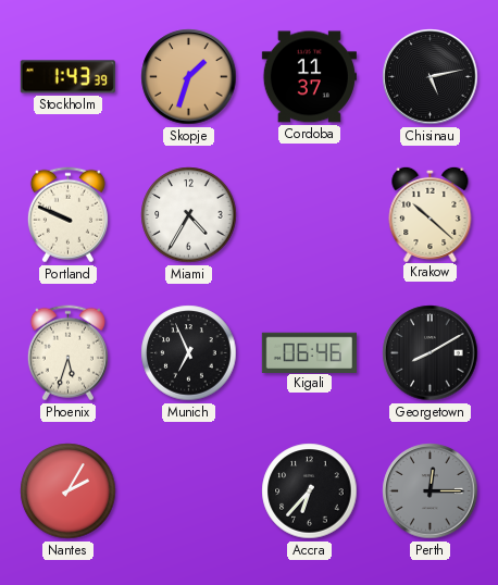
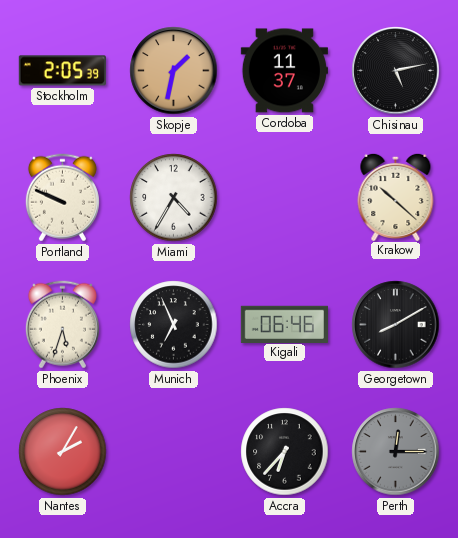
Stockholm: 1:43 -> 2:05 (62, 71)
Skopje: 1:33 -> 1:32 (174, 71)
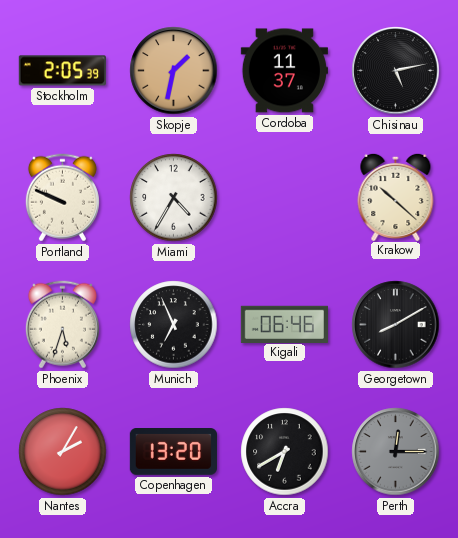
Copenhagen: none -> 13:20 (173, 452)
Accra: 6:37 -> 6:40 (285, 452)
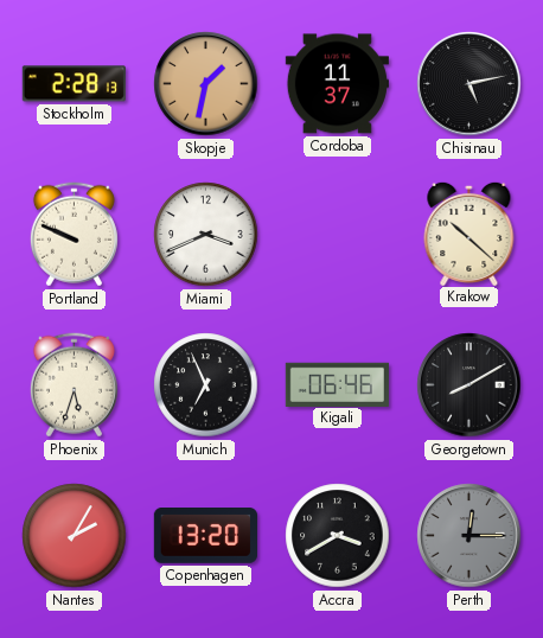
Stockholm: 2:05 -> 2:28 (74, 84)
Miami: 4:35 -> 3:41 (206, 235)
Accra: 6:40 -> 3:40 (338, 536)
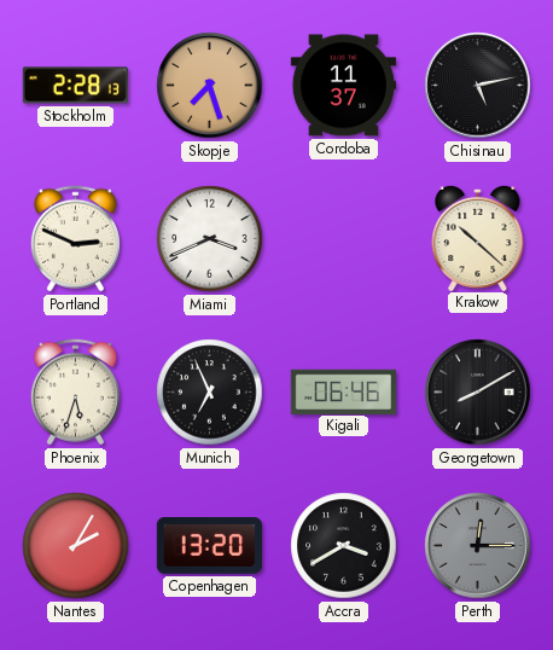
Skopje: 1:32 -> 7:27 (210, 86)
Portland: 9:49 -> 2:49 (75, 239)
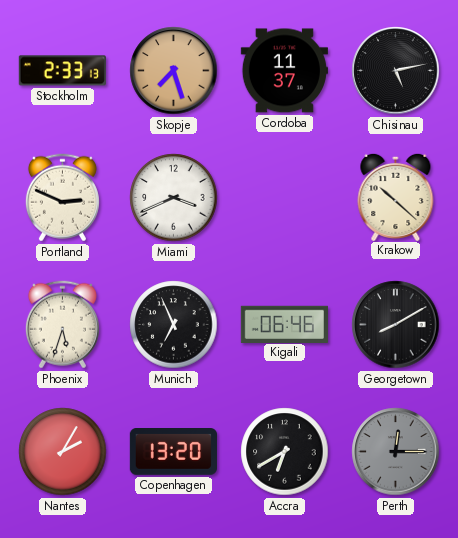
Stockholm: 2:28 -> 2:33 (62, 71)
Accra: 3:40 -> 6:40 (285, 452)
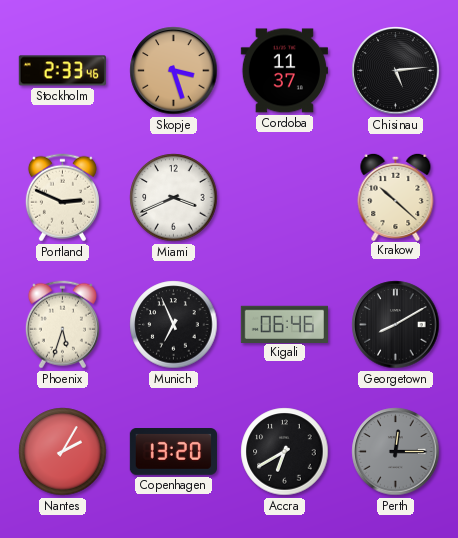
Stockholm: 2:33:13 -> 2:33:46 (62, 71)
Skopje: 7:27 -> 3:27 (174, 71)
Chisinau: 5:13 -> 5:14 (396, 71)
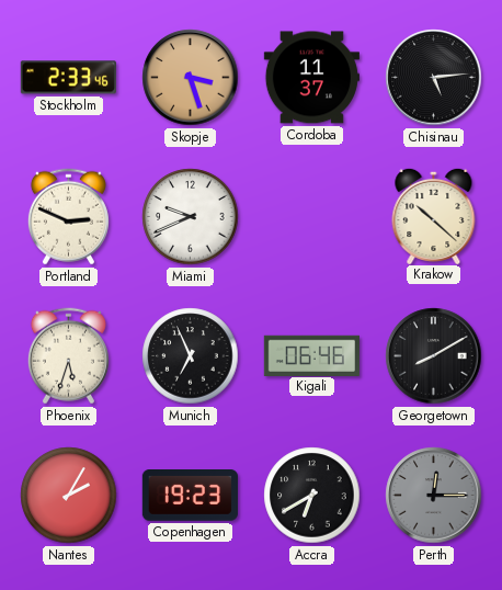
Miami: 3:41 -> 9:41 (191, 217)
Copenhagen: 13:20 -> 19:23 (190, 496)
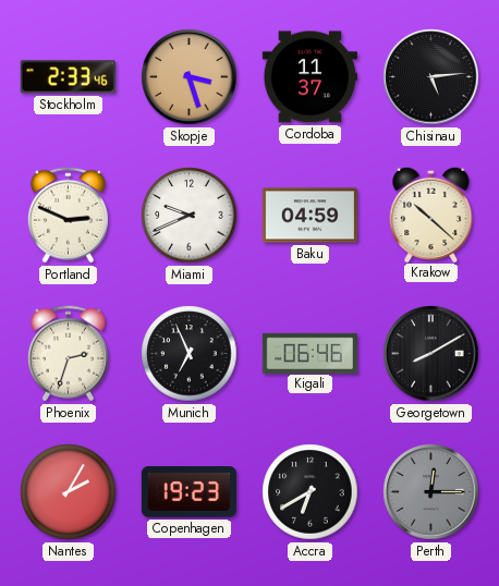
Baku: none -> 04:59 (309, 216)
Phoenix: 5:33 -> 2:33 (68, 354)
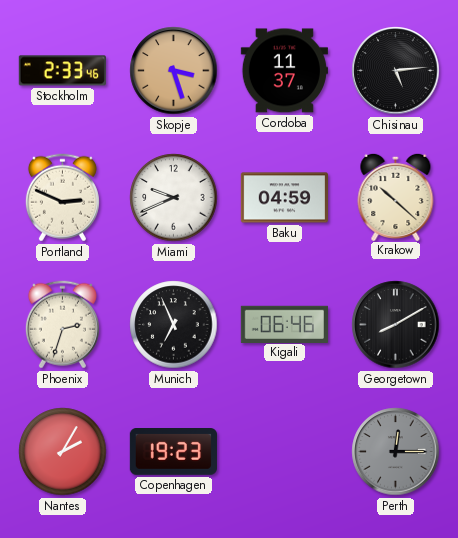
Accra: 6:40 -> none (311, 492)
